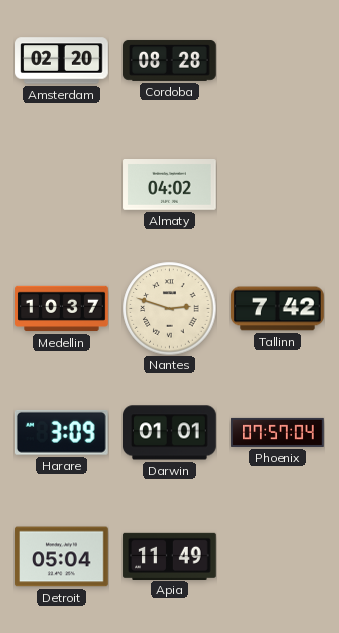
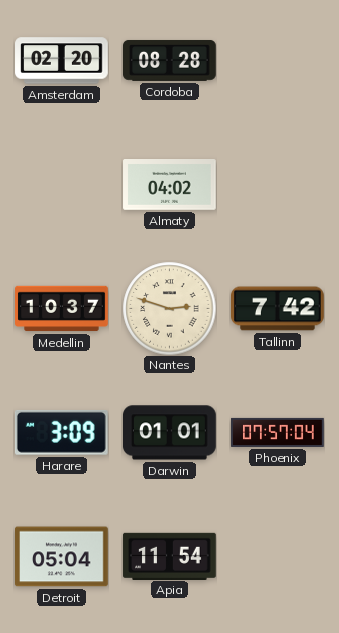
Apia: 11:49 -> 11:54 (170, 556)
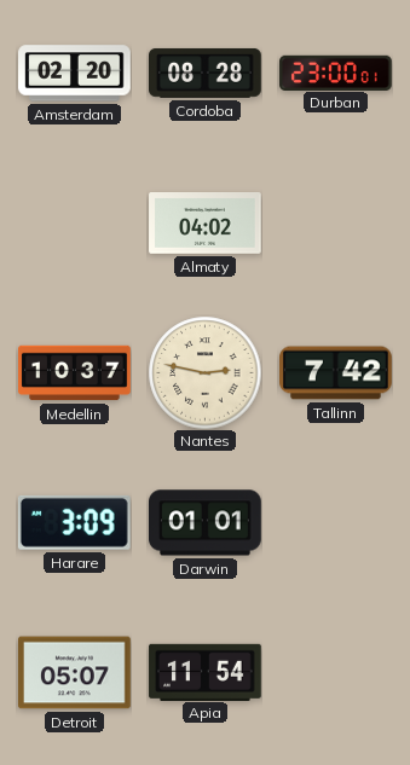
Durban: none -> 23:00 (336, 73)
Nantes: 2:48 -> 2:47 (204, 372)
Phoenix: 07:57 -> none (278, 432)
Detroit: 05:04 -> 05:07 (75, 673)
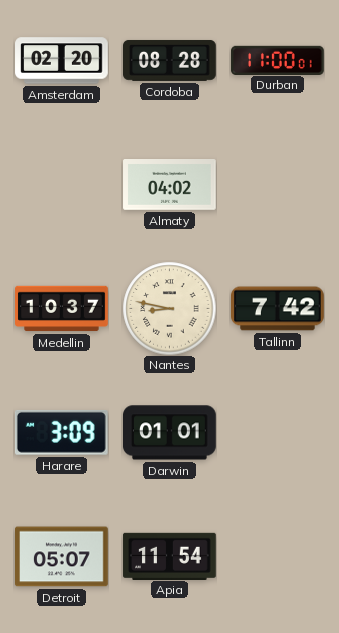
Durban: 23:00 -> 11:00 (278, 60)
Nantes: 2:47 -> 8:47 (169, 308)
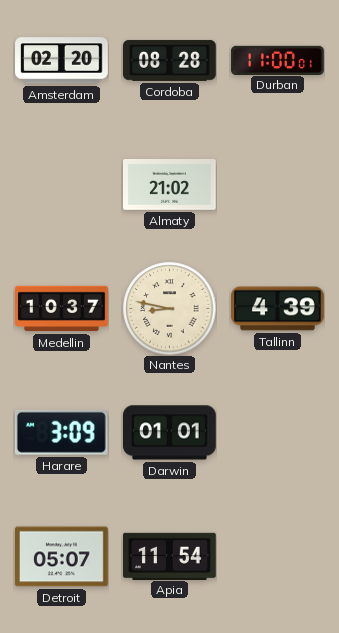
Almaty: 04:02 -> 21:02 (170, 185)
Tallinn: 7:42 -> 4:39 (278, 309)
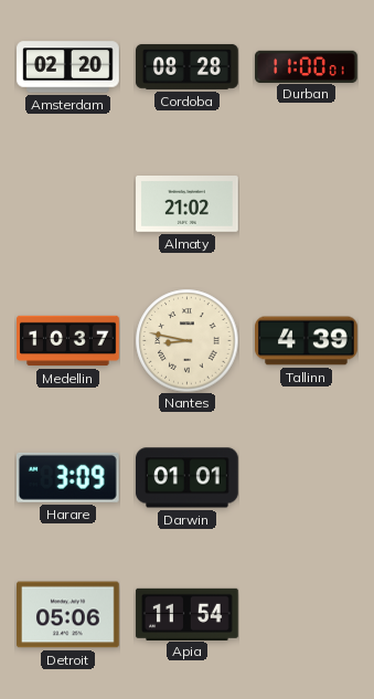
Detroit: 05:07 -> 05:06 (68, 615)
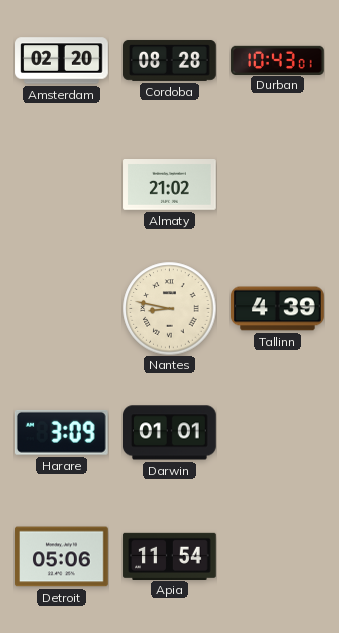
Durban: 11:00 -> 10:43 (278, 60)
Medellin: 10:37 -> none (68, 341)
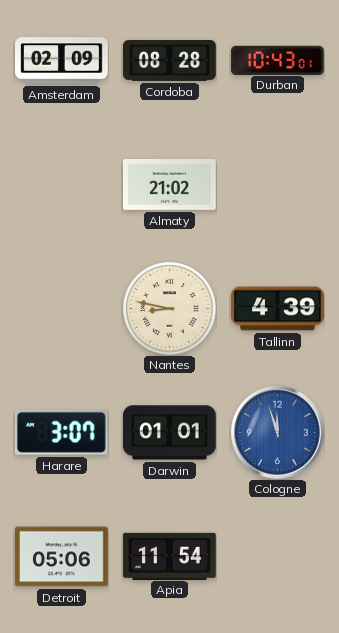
Amsterdam: 02:20 -> 02:09 (62, 61)
Harare: 3:09 -> 3:07 (61, 432)
Cologne: none -> 11:57 (277, 432)
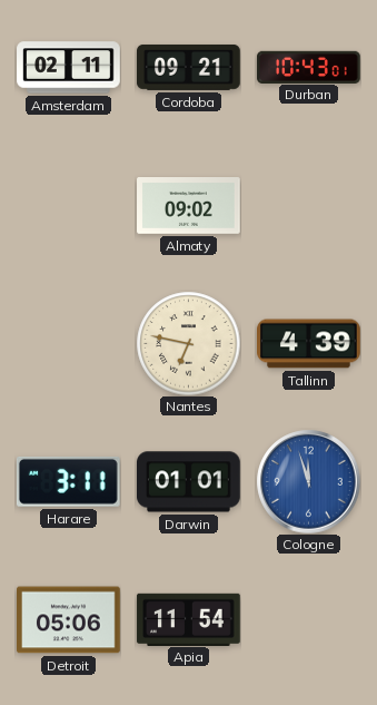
Amsterdam: 02:09 -> 02:11 (69, 68)
Cordoba: 08:28 -> 09:21 (189, 67)
Almaty: 21:02 -> 09:02 (189, 206)
Nantes: 8:47 -> 6:47 (188, 343)
Harare: 3:07 -> 3:11 (68, 481)
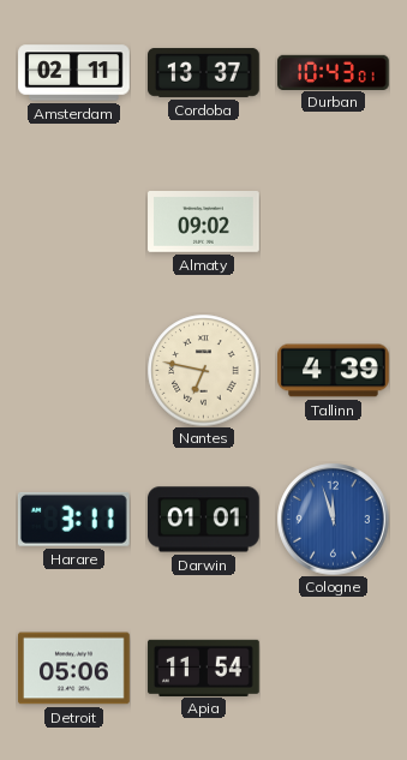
Cordoba: 09:21 -> 13:37 (204, 72)
